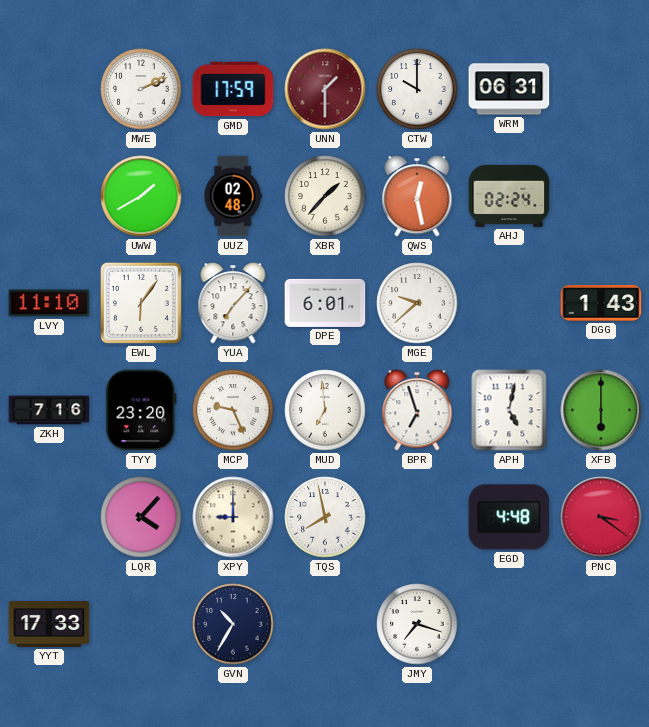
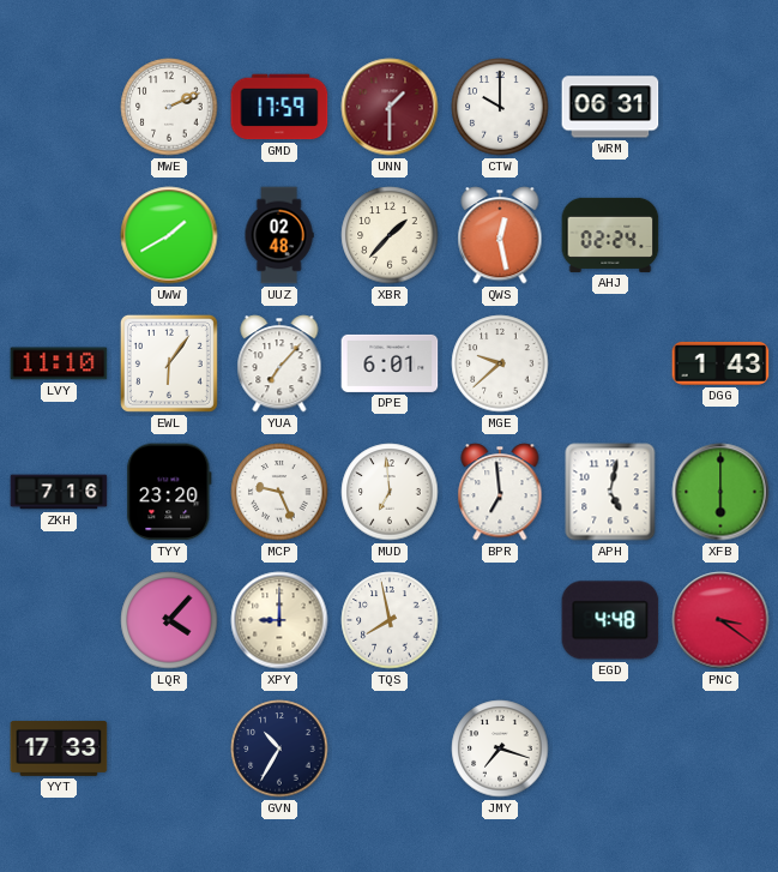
BPR: 6:57 -> 6:59 (500, 492)
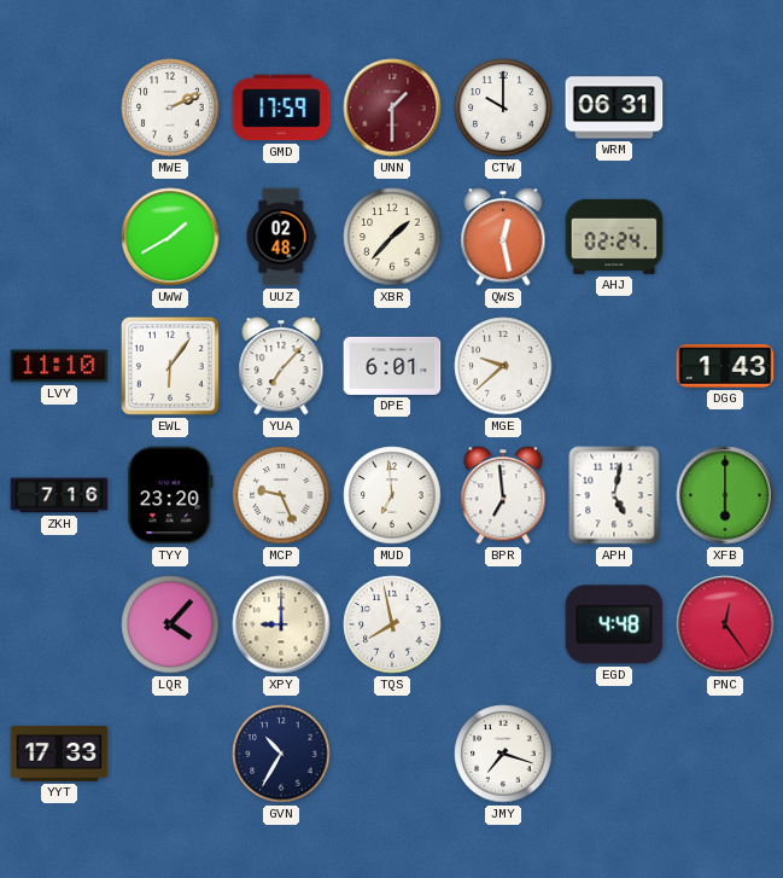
PNC: 3:21 -> 12:24 (725, 624)
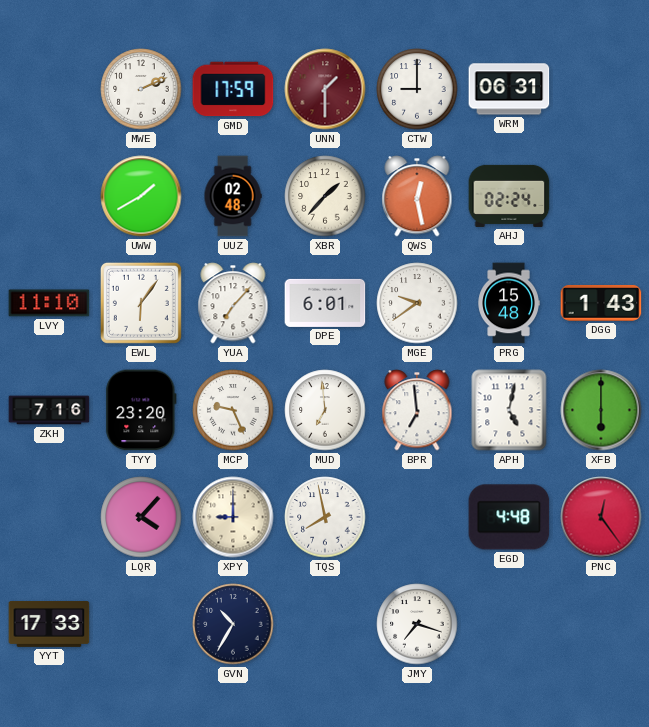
CTW: 10:00 -> 9:00 (417, 89)
MGE: 9:38 -> 9:39 (417, 303)
PRG: none -> 15:48 (509, 303)
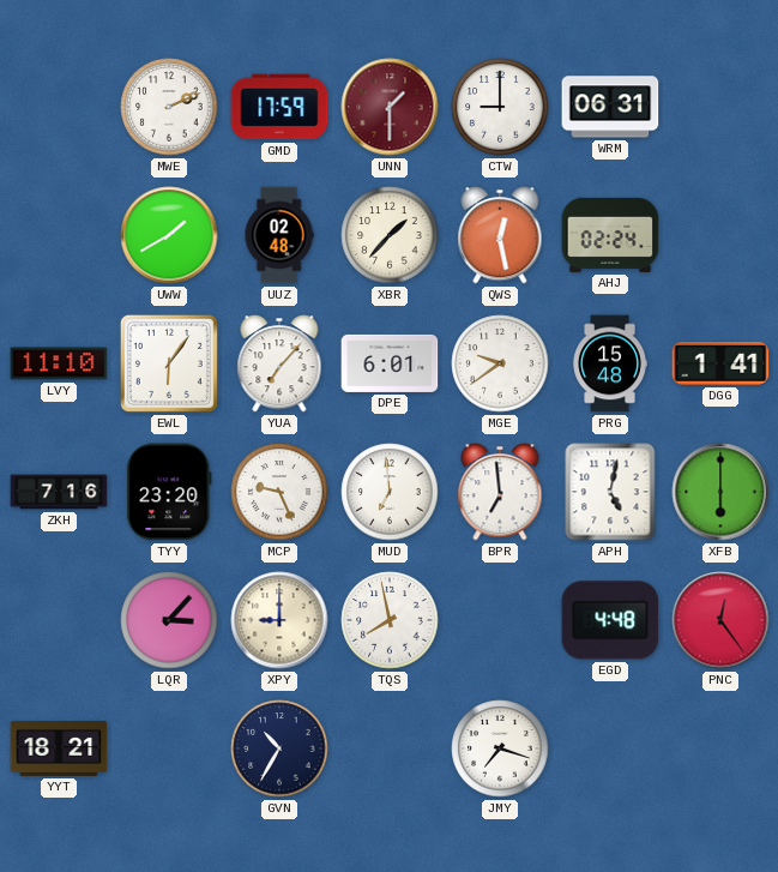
DGG: 1:43 -> 1:41 (720, 363)
LQR: 4:07 -> 3:07 (169, 620)
YYT: 17:33 -> 18:21 (59, 750)
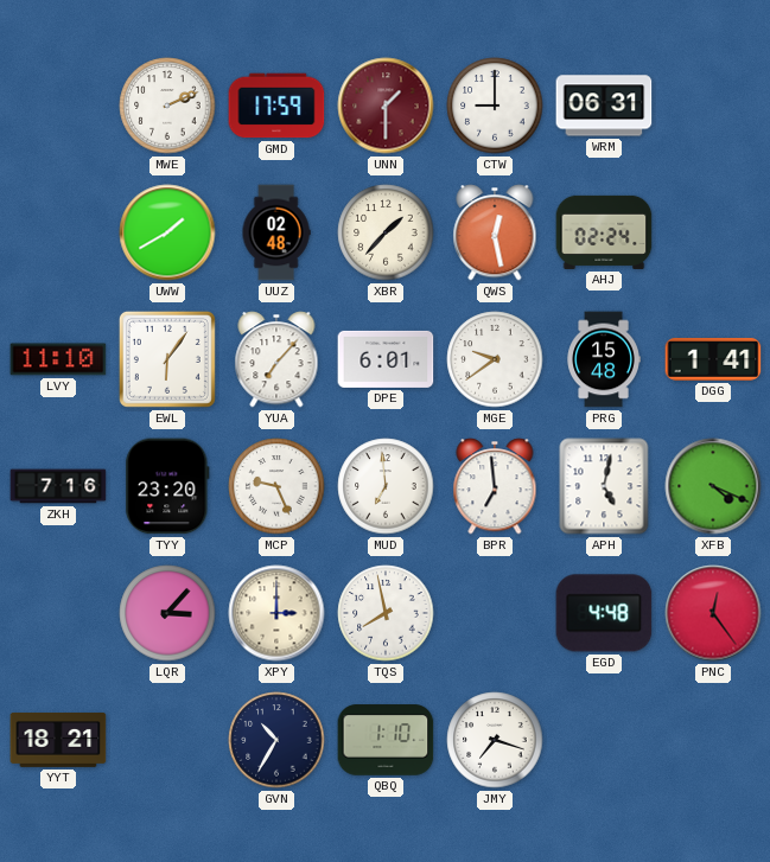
XFB: 6:00 -> 4:19 (713, 486)
XPY: 9:00 -> 3:00 (276, 613)
QBQ: none -> 1:10 (386, 740)
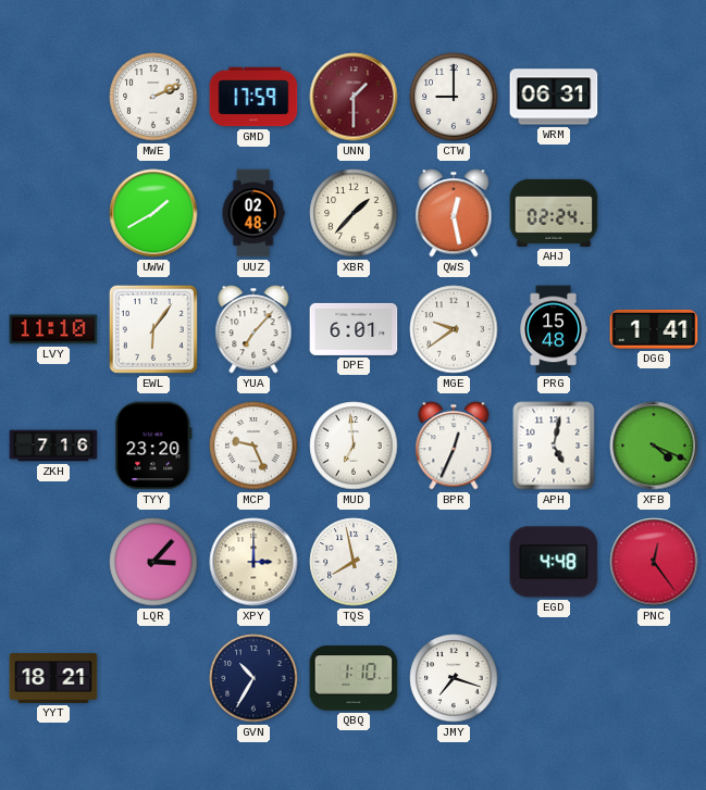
BPR: 6:59 -> 12:34 (454, 446)
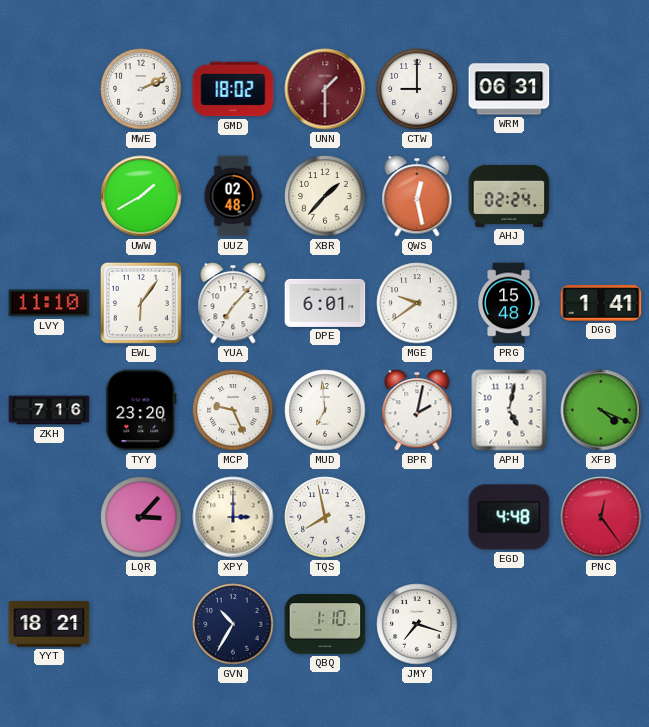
GMD: 17:59 -> 18:02 (233, 89)
BPR: 12:34 -> 2:02 (417, 410)
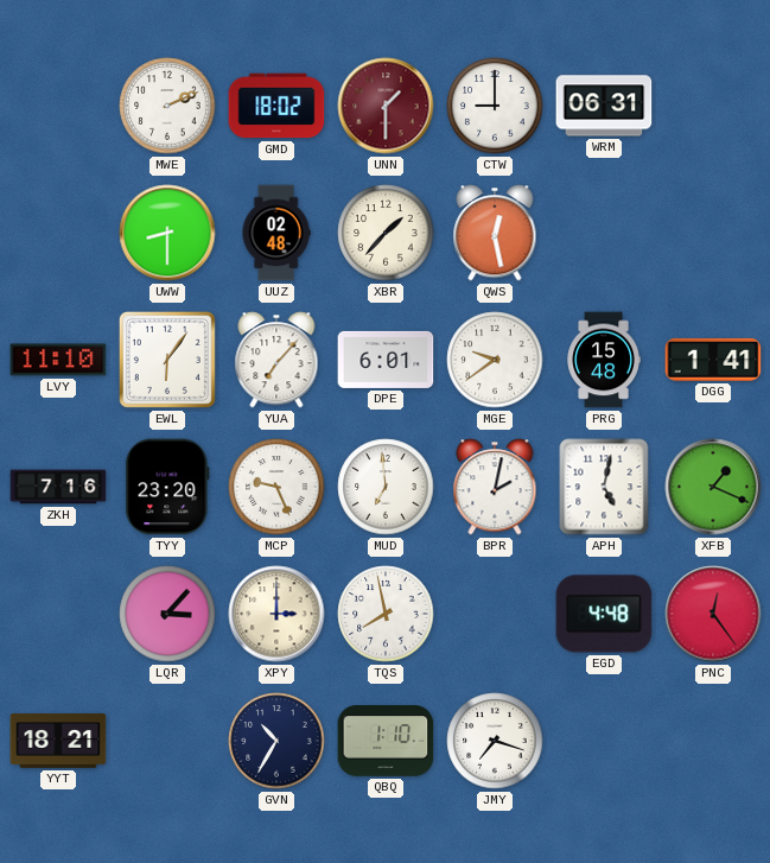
UWW: 1:40 -> 8:30 (167, 233)
AHJ: 02:24 -> none (509, 196)
XFB: 4:19 -> 1:19 (713, 487)
